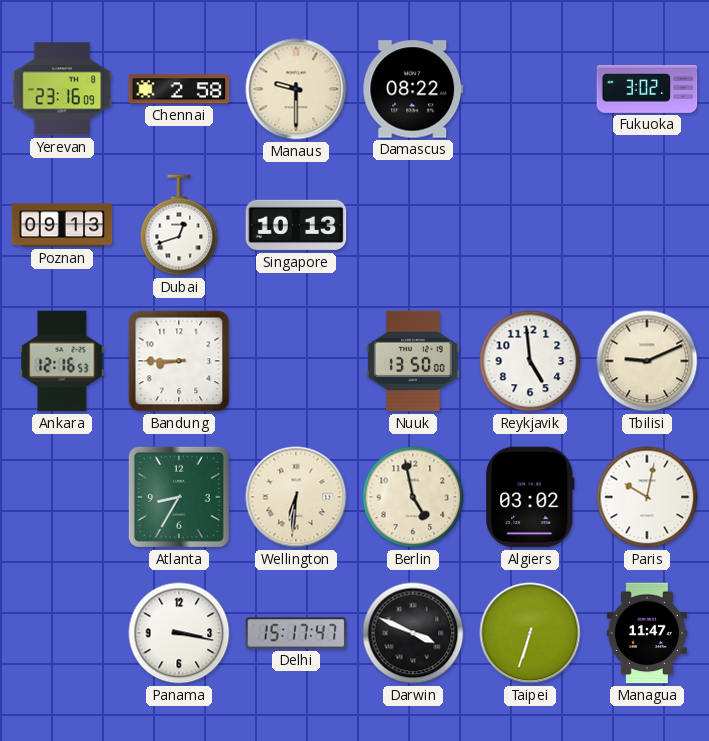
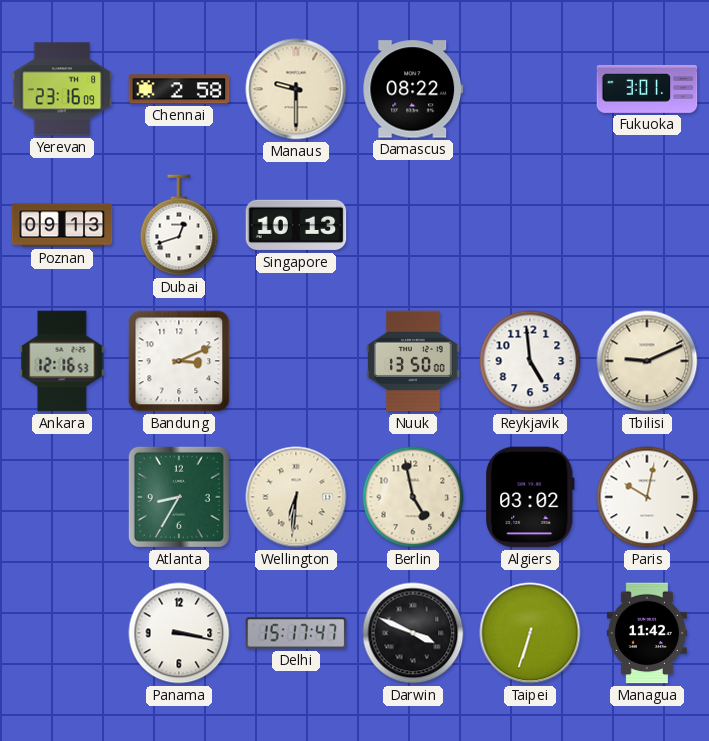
Fukuoka: 3:02 -> 3:01 (647, 89)
Bandung: 8:45 -> 3:11 (179, 361)
Managua: 11:47 -> 11:42 (647, 633)
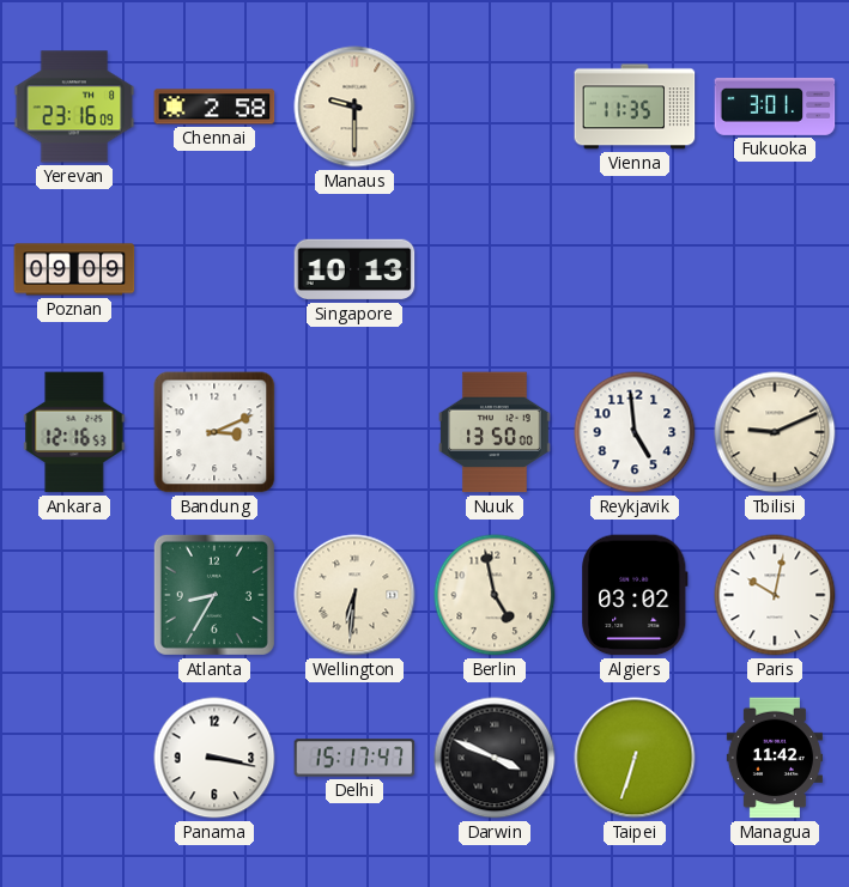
Damascus: 08:22 -> none (413, 89)
Vienna: none -> 11:35 (635, 107)
Poznan: 09:13 -> 09:09 (74, 269)
Dubai: 12:42 -> none (179, 225)
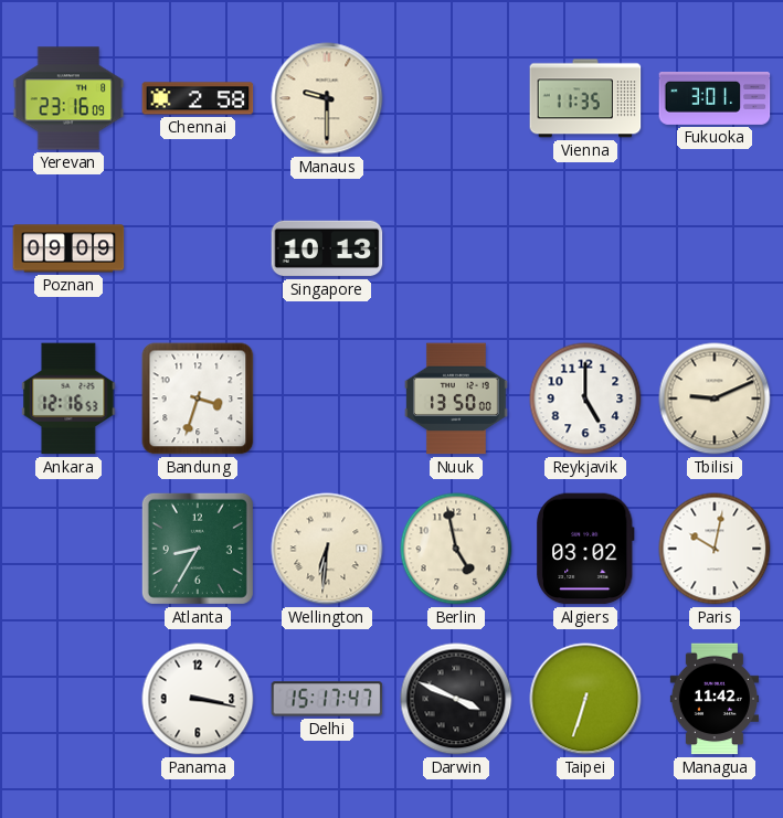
Bandung: 3:11 -> 3:33 (198, 399)
Reykjavik: 4:59 -> 5:00 (585, 399)
